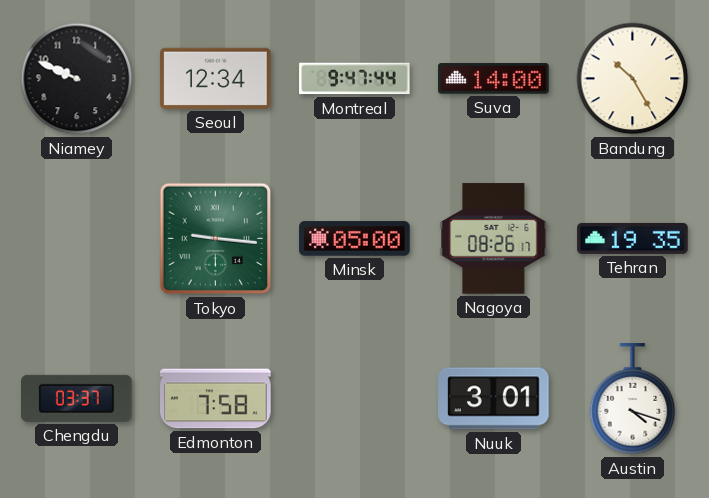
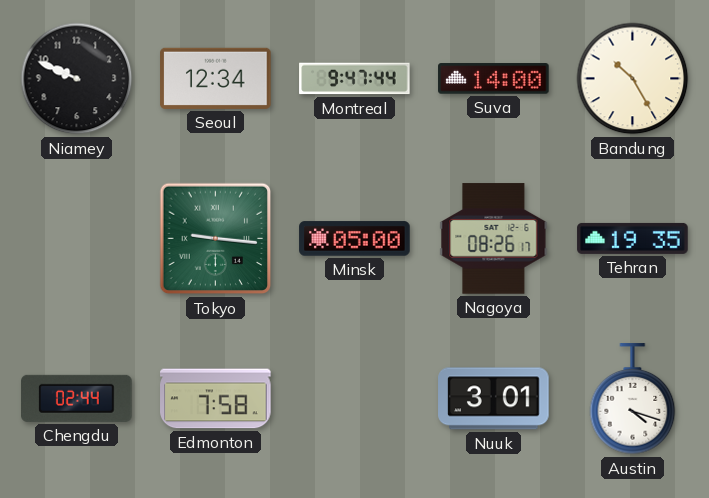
Chengdu: 03:37 -> 02:44 (77, 398)
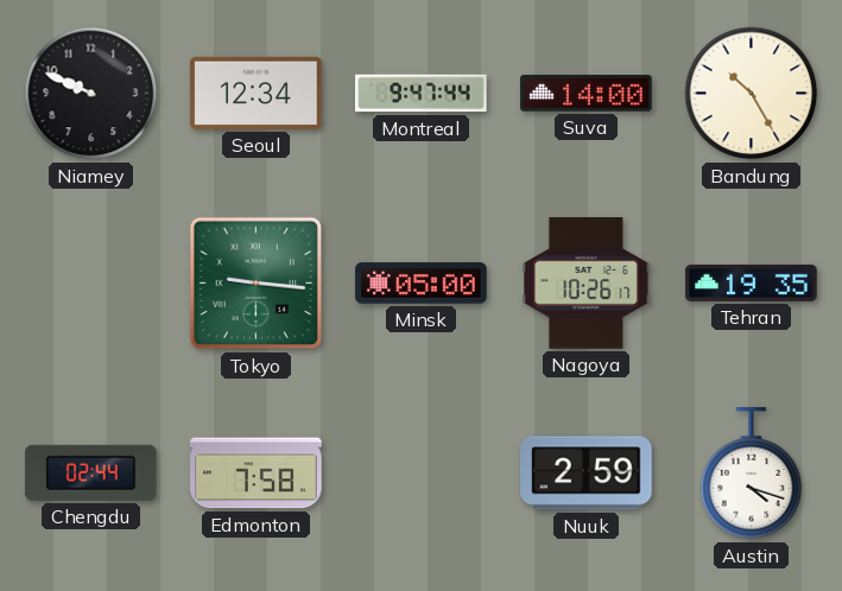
Nagoya: 08:26 -> 10:26 (587, 284)
Nuuk: 3:01 -> 2:59 (587, 474)
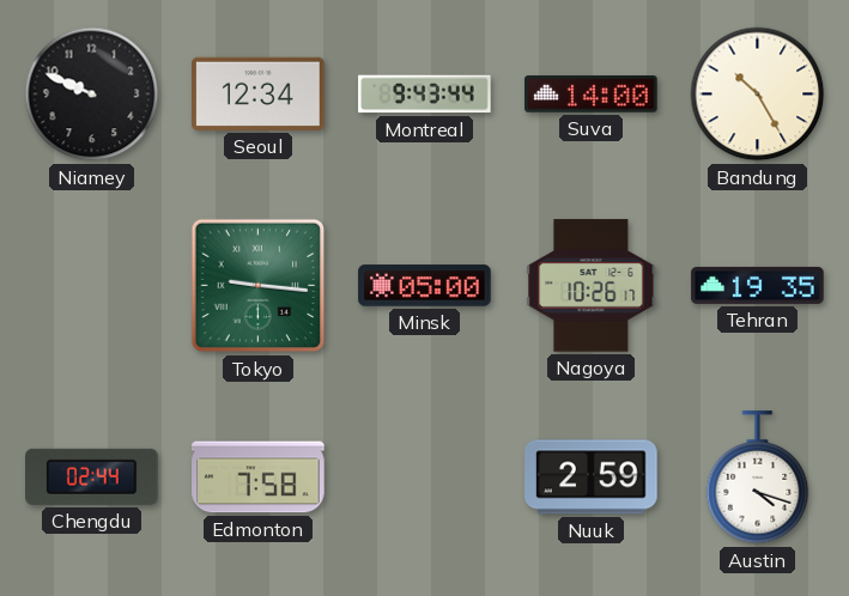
Montreal: 9:47 -> 9:43 (425, 95)
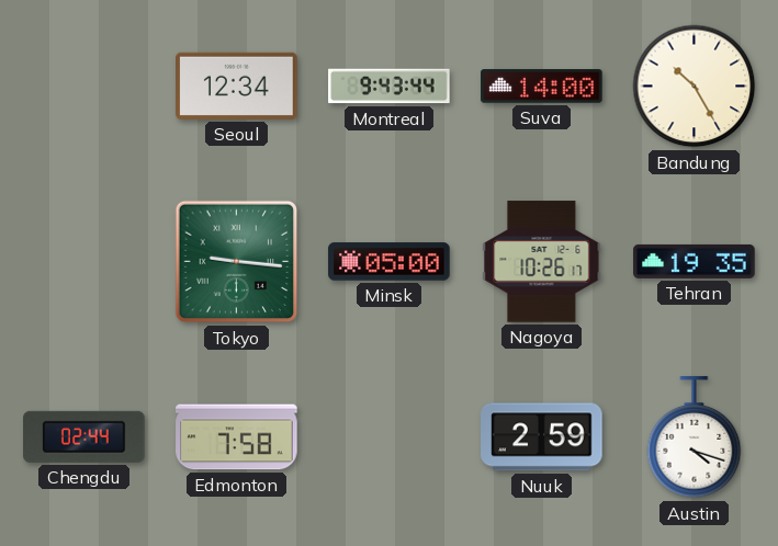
Niamey: 9:49 -> none (92, 95)
